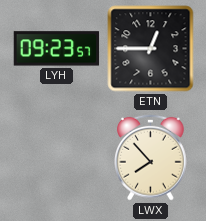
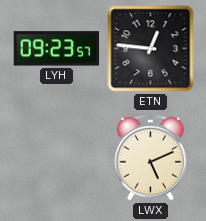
ETN: 12:45 -> 12:46 (151, 49)
LWX: 7:53 -> 5:11 (151, 157)
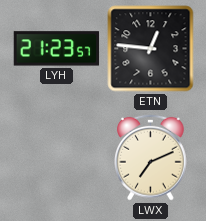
LYH: 09:23 -> 21:23 (57, 49)
LWX: 5:11 -> 7:11 (151, 157)
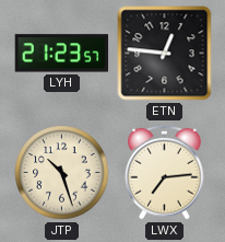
JTP: none -> 10:27 (62, 173)
LWX: 7:11 -> 7:14 (165, 172)
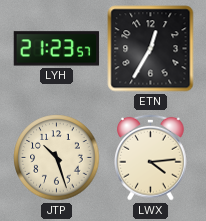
ETN: 12:46 -> 12:35 (151, 49)
LWX: 7:14 -> 4:14 (151, 157)
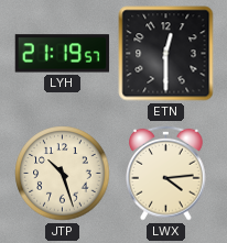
LYH: 21:23 -> 21:19 (63, 54)
ETN: 12:35 -> 12:30 (166, 54)
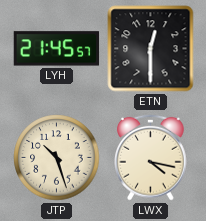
LYH: 21:19 -> 21:45 (57, 49)
LWX: 4:14 -> 4:17 (151, 157)
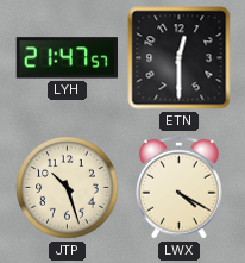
LYH: 21:45 -> 21:47 (68, 58)
LWX: 4:17 -> 4:20 (180, 187)
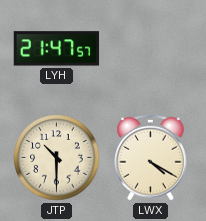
ETN: 12:30 -> none (180, 58)
JTP: 10:27 -> 10:30 (57, 158)
